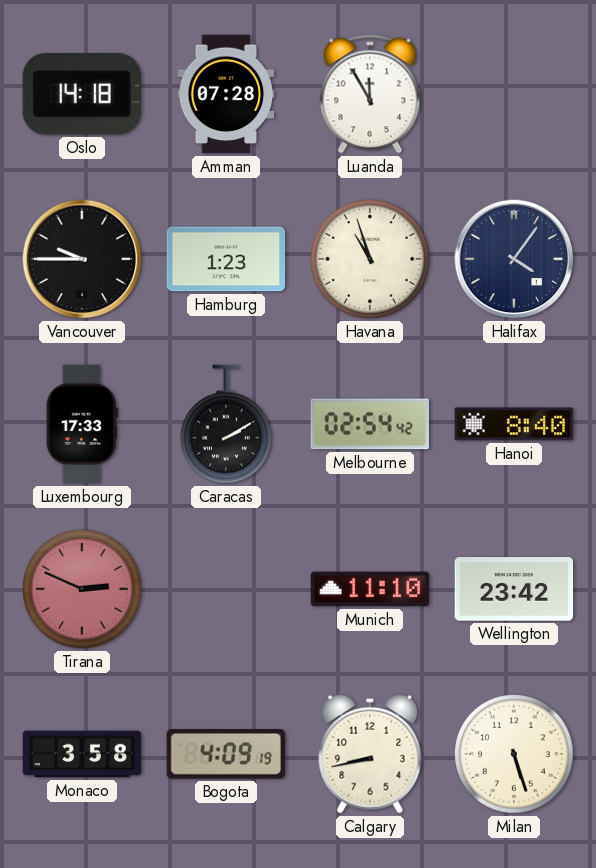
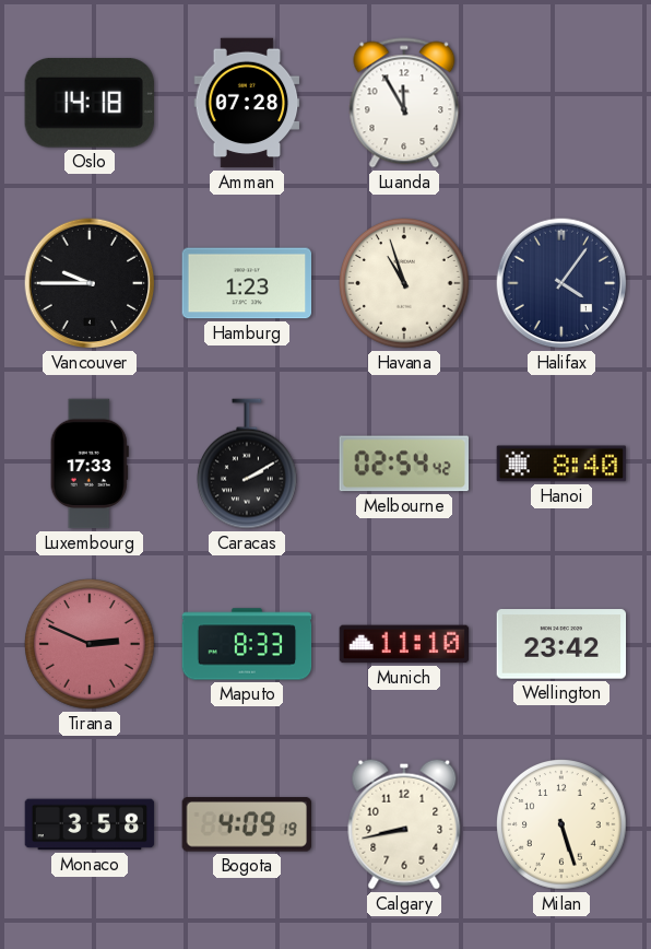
Maputo: none -> 8:33 (247, 644)
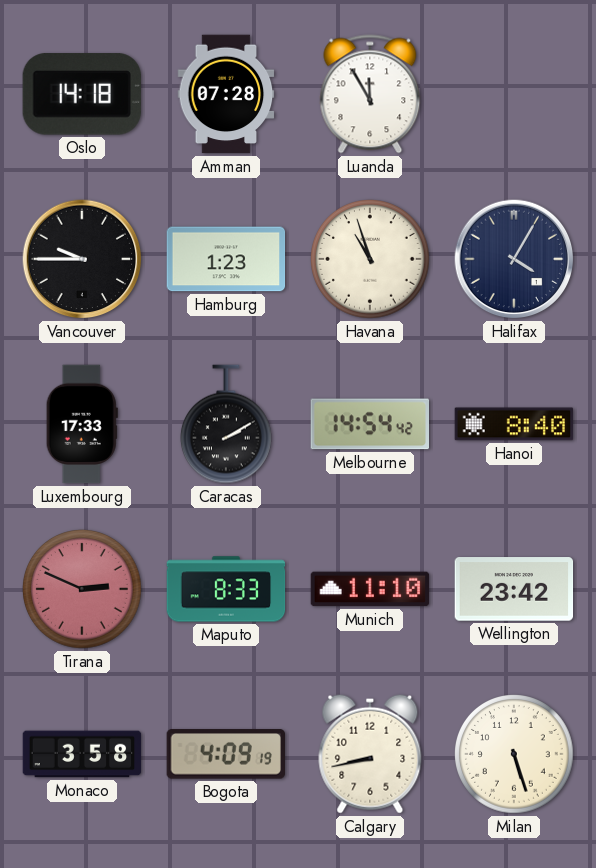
Halifax: 4:06 -> 4:05 (514, 259)
Melbourne: 02:54 -> 14:54 (369, 424)
